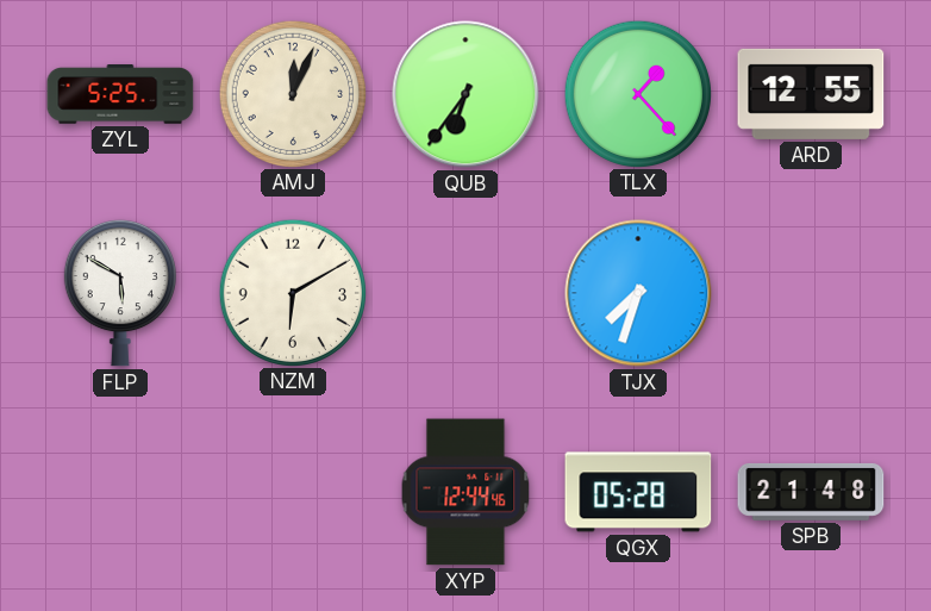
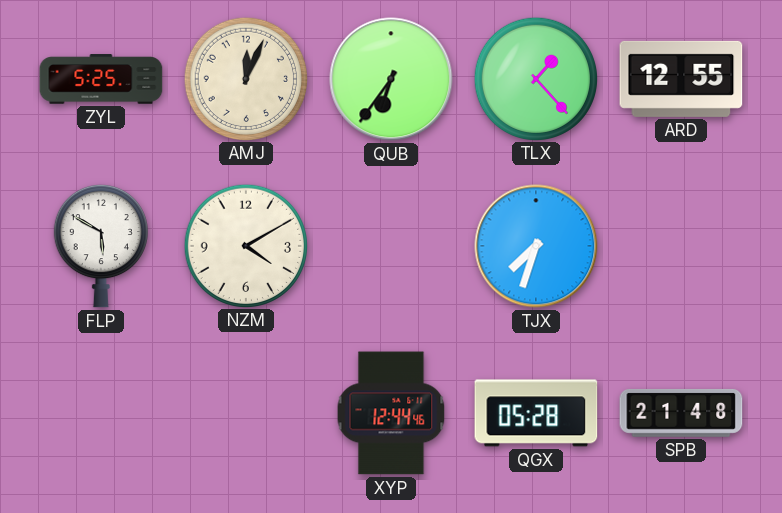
NZM: 6:10 -> 4:10 (245, 245)
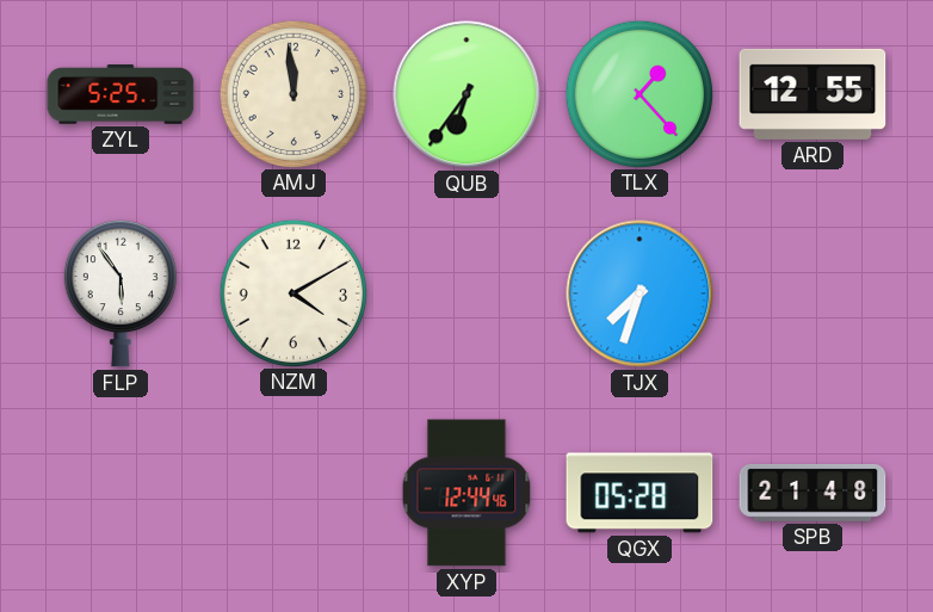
AMJ: 12:04 -> 11:59 (292, 93)
FLP: 5:50 -> 5:54 (121, 293)
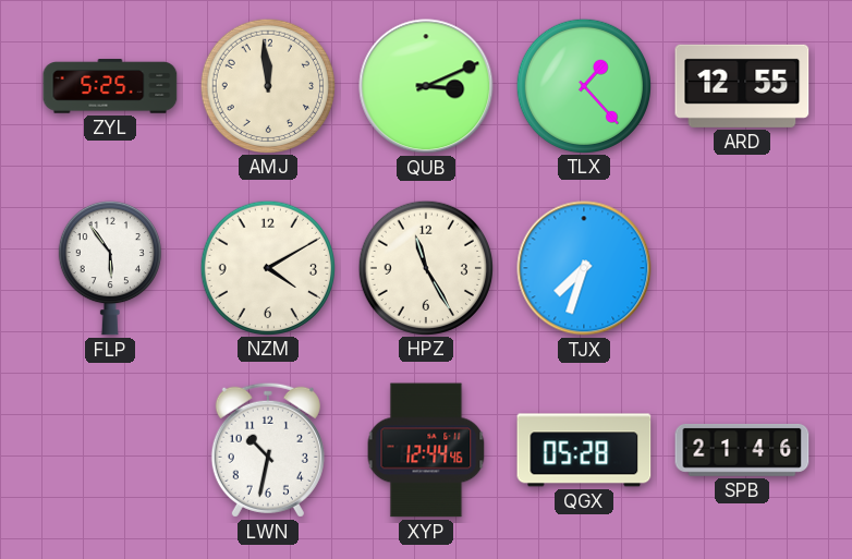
QUB: 6:36 -> 3:11 (426, 86)
HPZ: none -> 11:25 (425, 267)
LWN: none -> 10:32 (268, 450)
SPB: 21:48 -> 21:46 (742, 450)
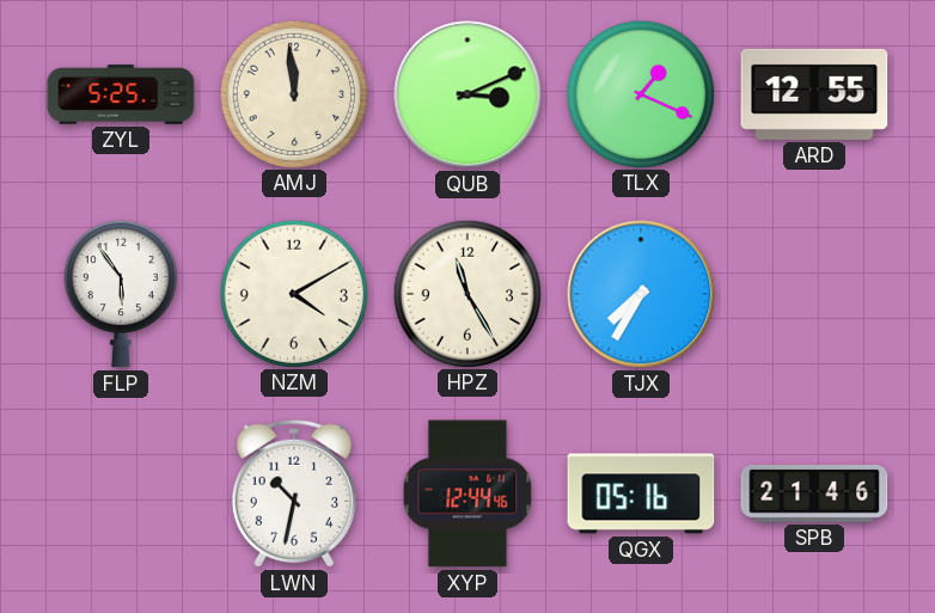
TLX: 1:23 -> 1:19 (640, 93)
TJX: 7:33 -> 7:35 (641, 294)
QGX: 05:28 -> 05:16 (641, 494)
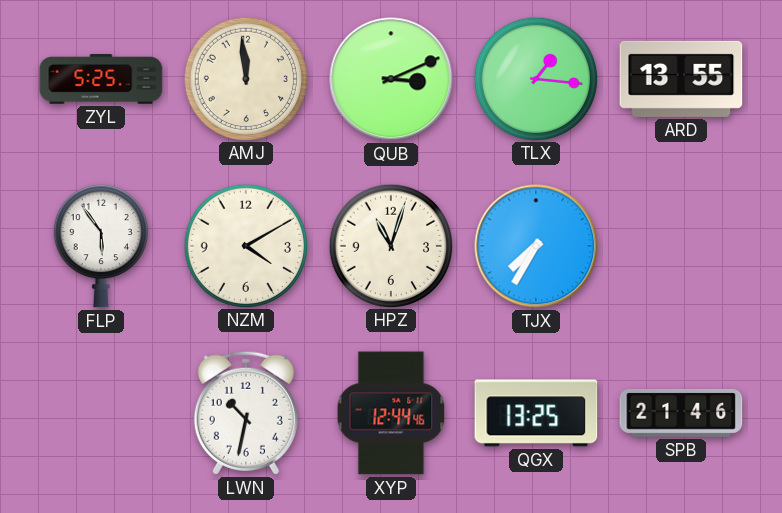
TLX: 1:19 -> 1:16 (535, 78)
ARD: 12:55 -> 13:55 (681, 79)
HPZ: 11:25 -> 11:03 (390, 245)
QGX: 05:16 -> 13:25 (536, 413)
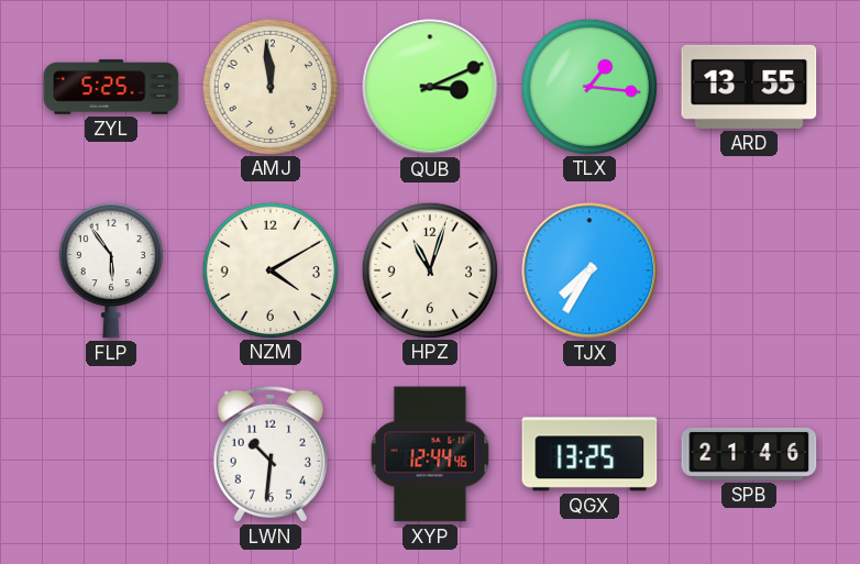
LWN: 10:32 -> 10:31 (271, 454)
